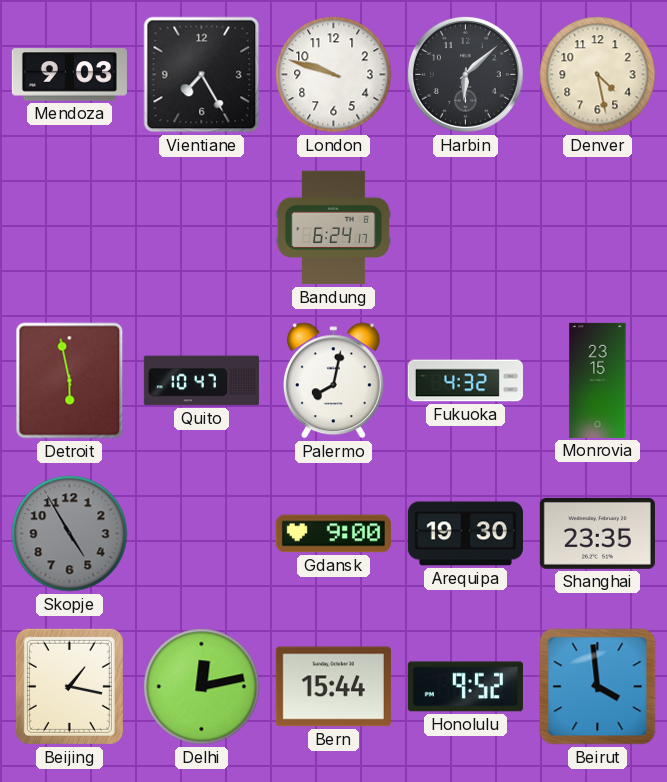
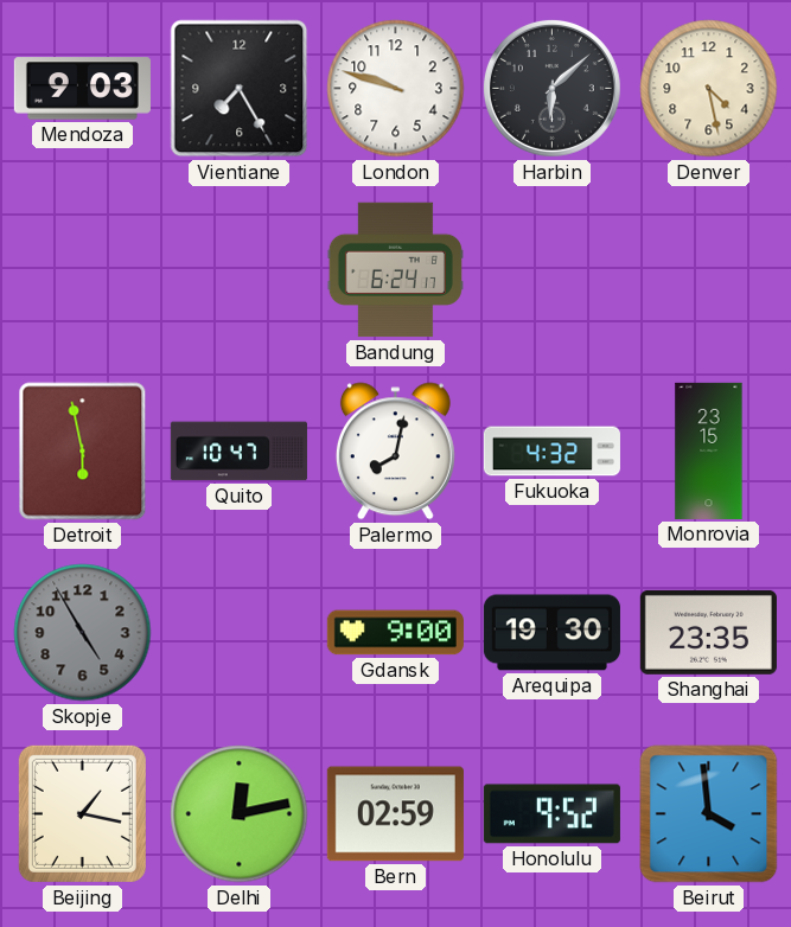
Bern: 15:44 -> 02:59 (395, 814)
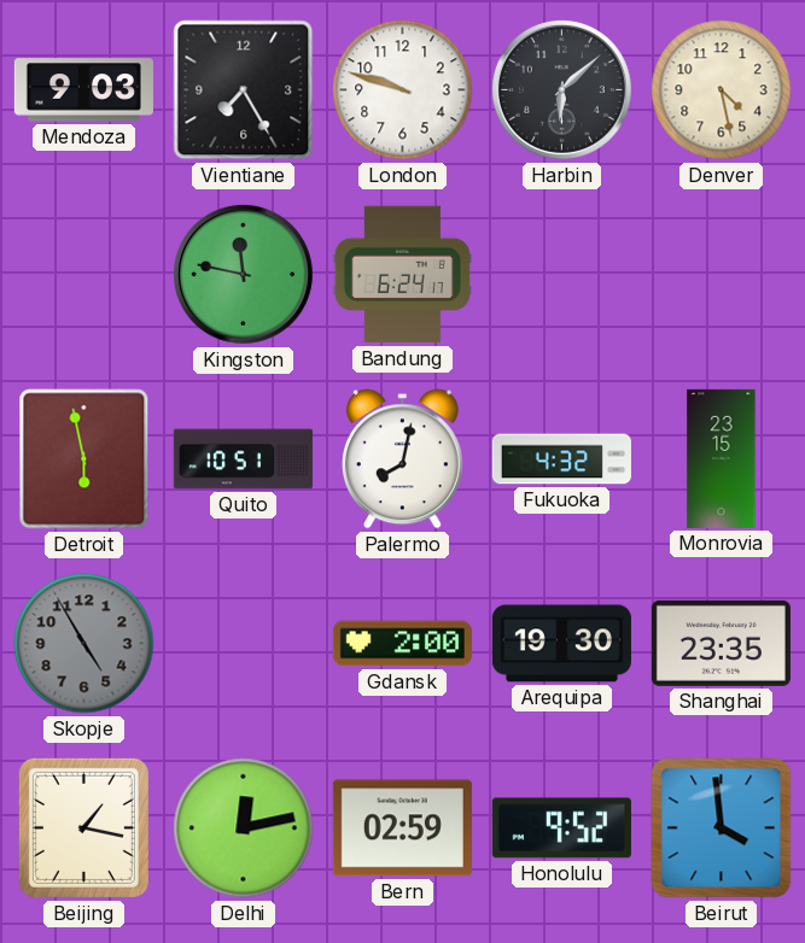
Kingston: none -> 11:47 (243, 274)
Quito: 10:47 -> 10:51 (243, 459)
Gdansk: 9:00 -> 2:00 (402, 644)
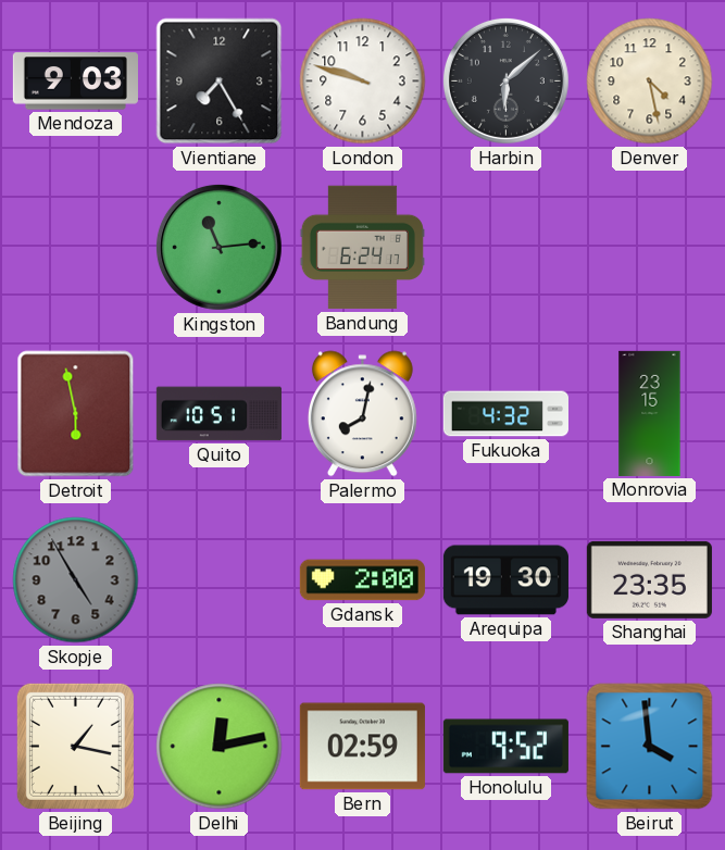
Kingston: 11:47 -> 11:14 (218, 247)
